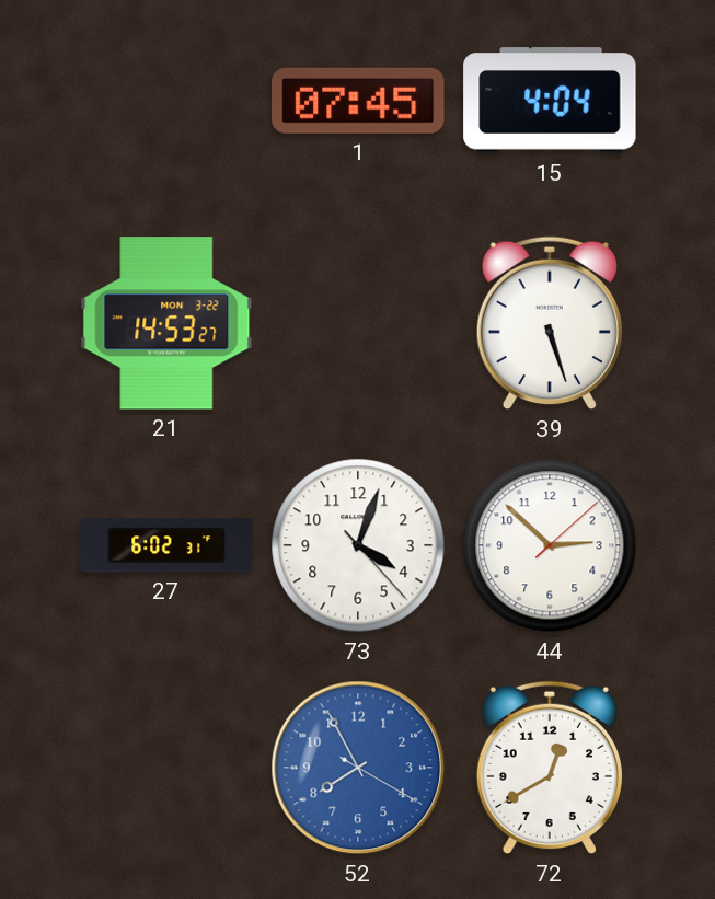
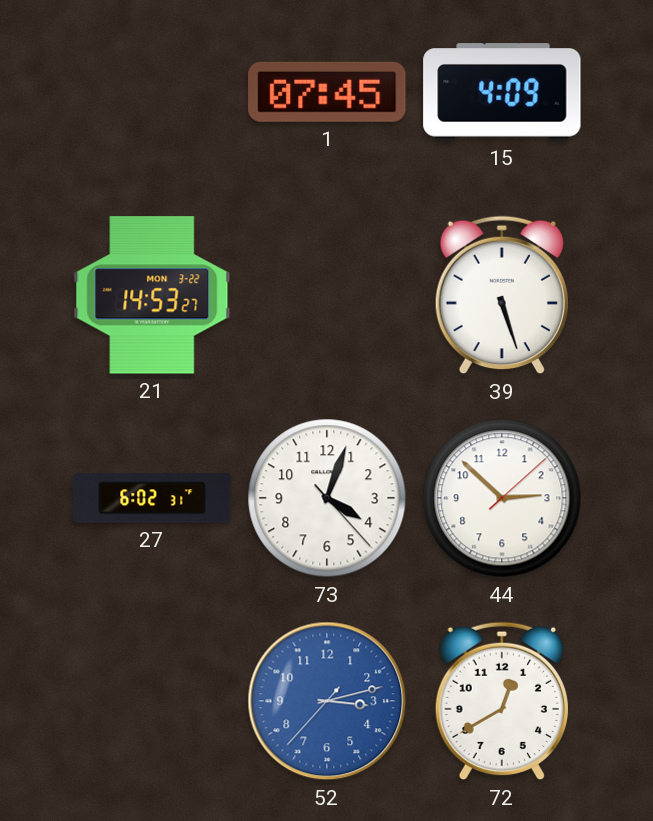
15: 4:04 -> 4:09 (502, 92)
52: 7:55 -> 3:12 (327, 701)
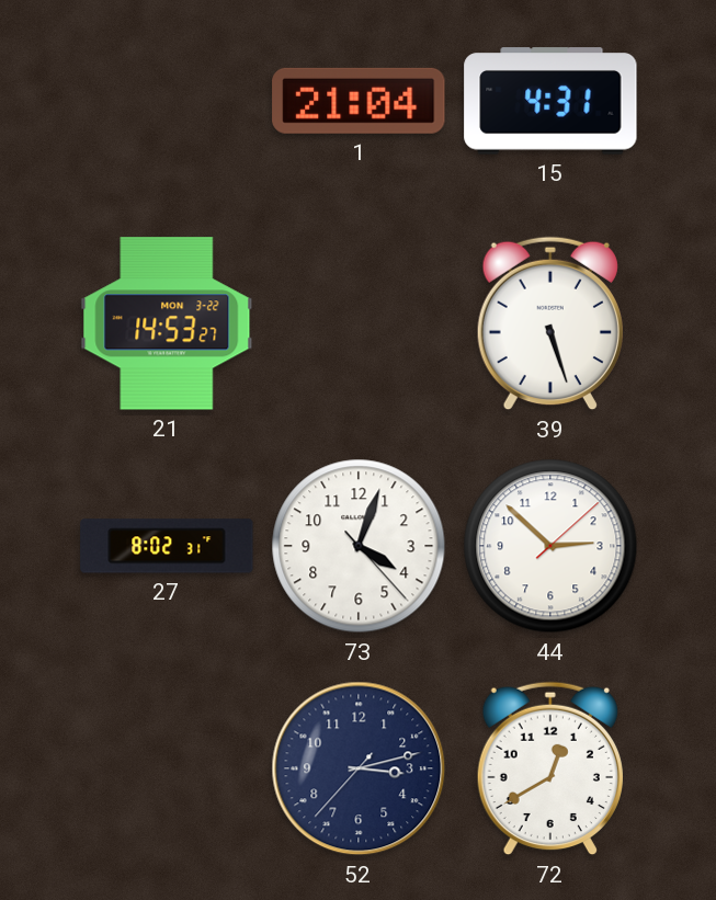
1: 07:45 -> 21:04 (359, 101)
15: 4:09 -> 4:31 (550, 101)
27: 6:02 -> 8:02 (167, 546)
52 dial: blue -> navy (359, 768)
